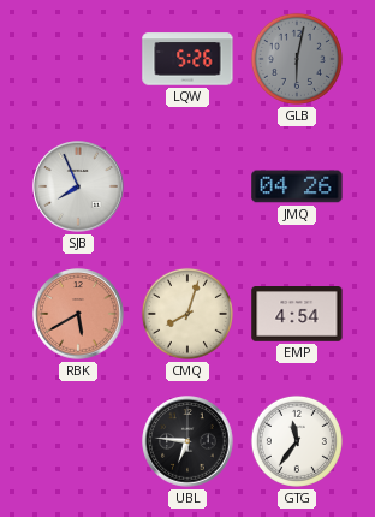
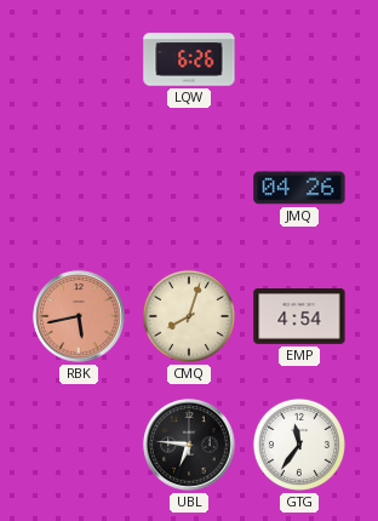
LQW: 5:26 -> 6:26 (189, 59)
GLB: 6:02 -> none (297, 59)
SJB: 7:56 -> none (78, 186)
RBK: 5:40 -> 5:43 (79, 316)
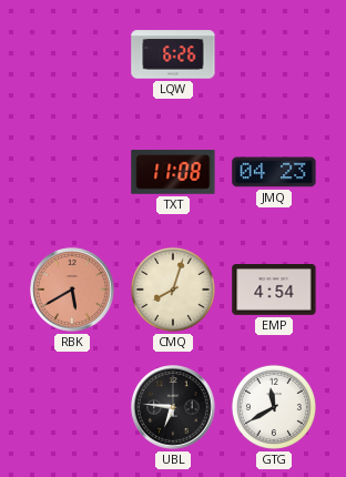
TXT: none -> 11:08 (173, 172)
JMQ: 04:26 -> 04:23 (274, 172)
RBK: 5:43 -> 5:40 (72, 290)
GTG: 11:36 -> 11:40 (274, 407)
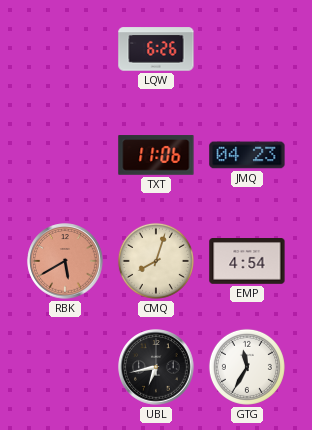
TXT: 11:08 -> 11:06 (156, 155)
UBL: 6:46 -> 6:43 (156, 367)
GTG: 11:40 -> 11:35 (247, 367)
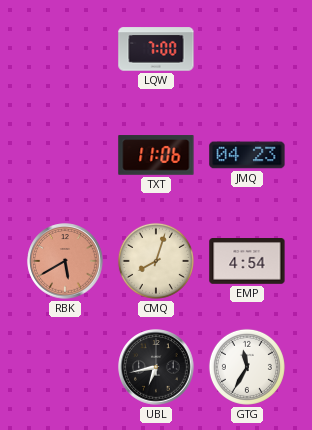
LQW: 6:26 -> 7:00 (156, 49)
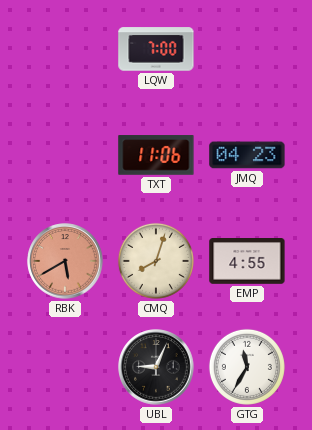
EMP: 4:54 -> 4:55 (247, 261)
UBL: 6:43 -> 9:04 (156, 367)
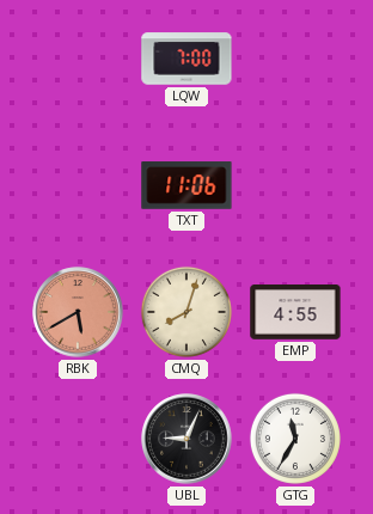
JMQ: 04:23 -> none (247, 155)
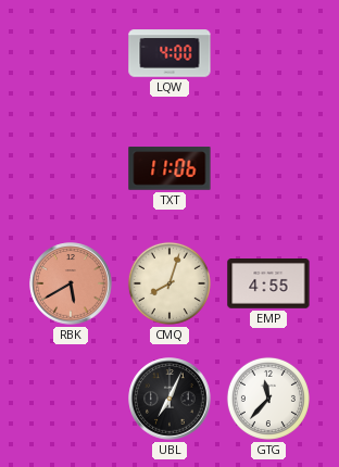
LQW: 7:00 -> 4:00 (169, 53)
UBL: 9:04 -> 7:04 (169, 399)
GTG: 11:35 -> 11:37 (268, 399)
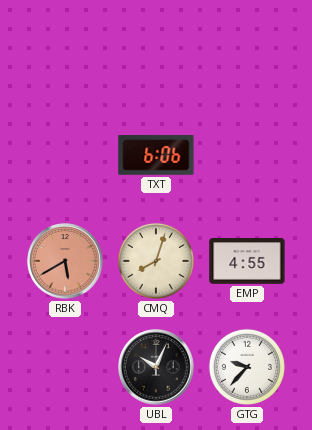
LQW: 4:00 -> none (169, 53)
TXT: 11:06 -> 6:06 (156, 155)
UBL: 7:04 -> 10:04 (156, 367)
GTG: 11:37 -> 9:37 (247, 367)
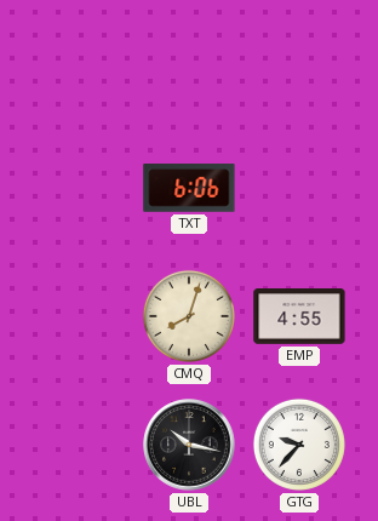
RBK: 5:40 -> none (65, 261)
UBL: 10:04 -> 10:17 (189, 445)
